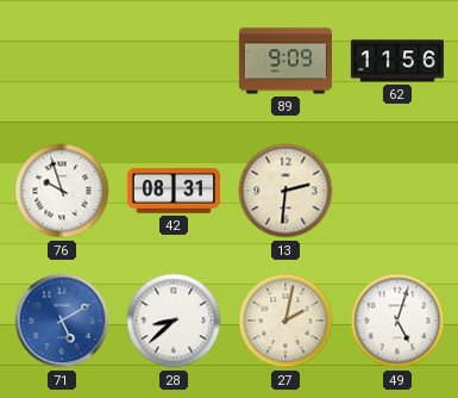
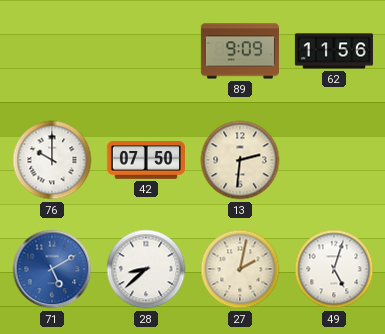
76: 9:57 -> 10:00 (52, 160)
42: 08:31 -> 07:50 (146, 160)
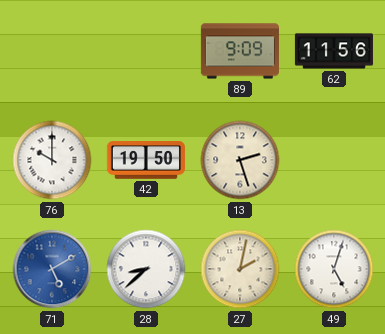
42: 07:50 -> 19:50 (146, 160)
13: 2:31 -> 2:27 (240, 160)
